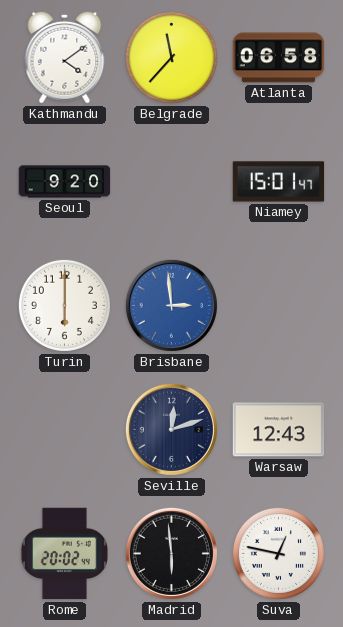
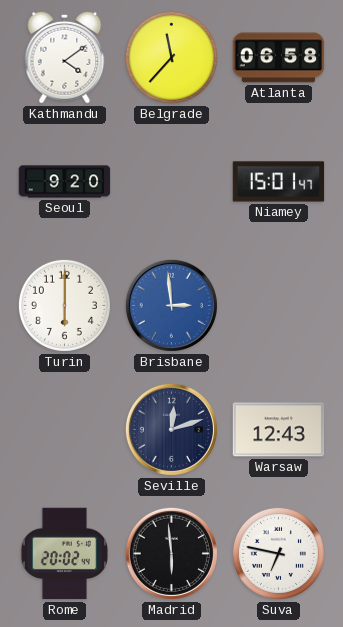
Suva: 12:47 -> 6:47 (278, 553)
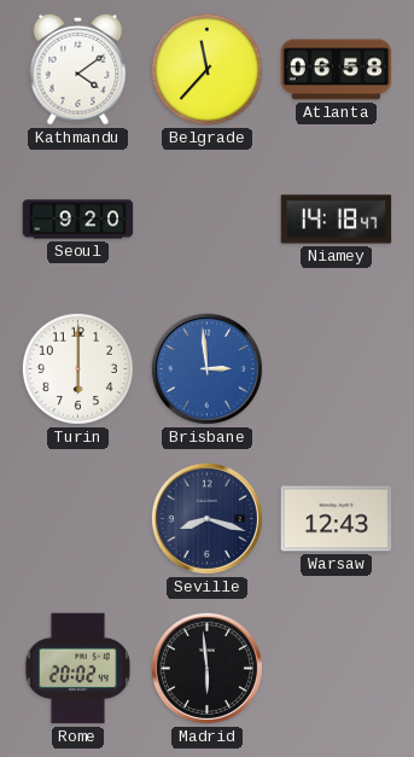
Niamey: 15:01 -> 14:18 (337, 220)
Seville: 12:12 -> 8:18 (206, 518)
Suva: 6:47 -> none (278, 553)
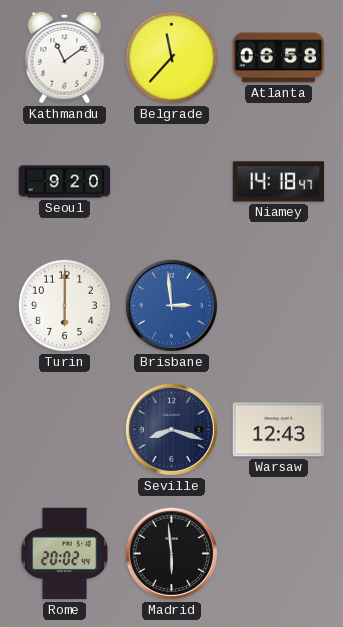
Kathmandu: 4:09 -> 11:09 (65, 57)
